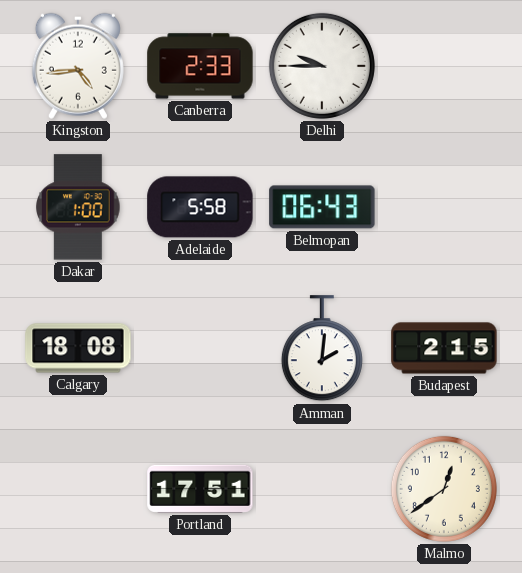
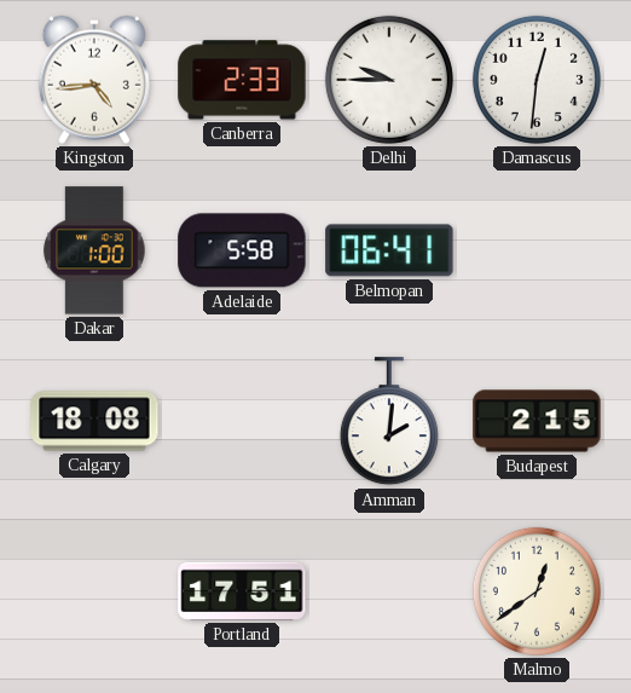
Damascus: none -> 12:31 (537, 80)
Belmopan: 06:43 -> 06:41 (389, 250)
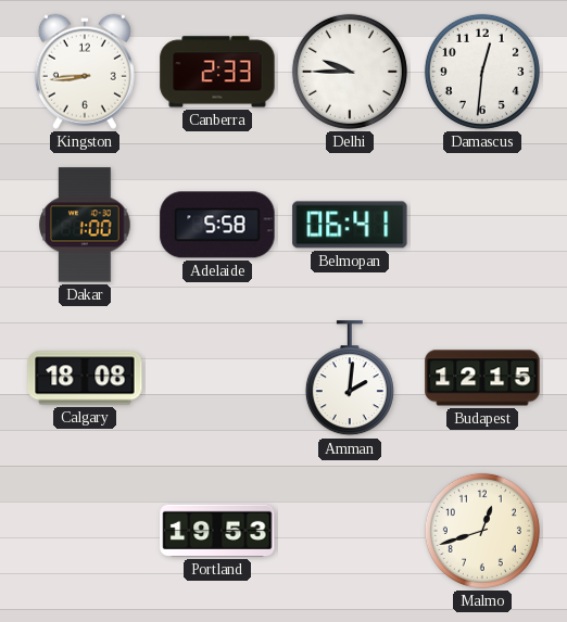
Kingston: 4:44 -> 8:44 (85, 72)
Budapest: 2:15 -> 12:15 (482, 378)
Portland: 17:51 -> 19:53 (217, 531)
Malmo: 12:39 -> 12:42 (482, 531)
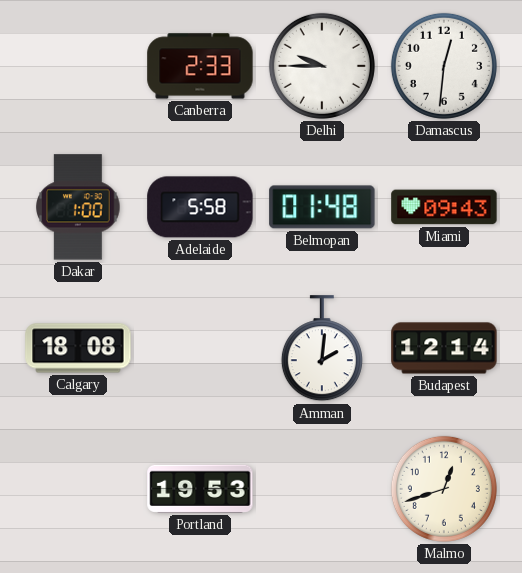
Kingston: 8:44 -> none (85, 72)
Belmopan: 06:41 -> 01:48 (322, 207)
Miami: none -> 09:43 (444, 207)
Budapest: 12:15 -> 12:14 (444, 348)
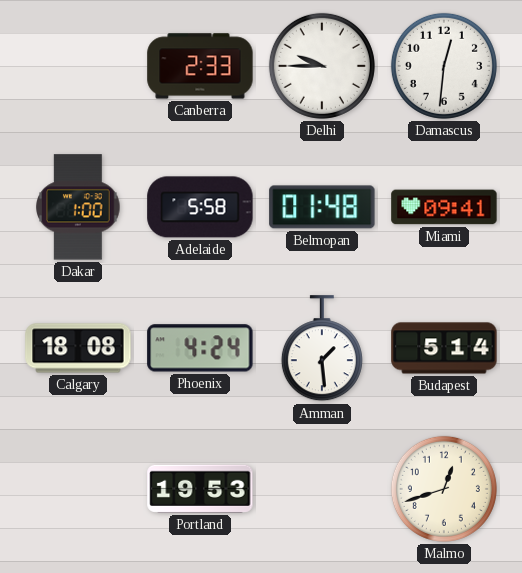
Miami: 09:43 -> 09:41 (444, 207)
Phoenix: none -> 4:24 (200, 348)
Amman: 2:01 -> 1:29 (322, 349)
Budapest: 12:14 -> 5:14 (444, 348)
